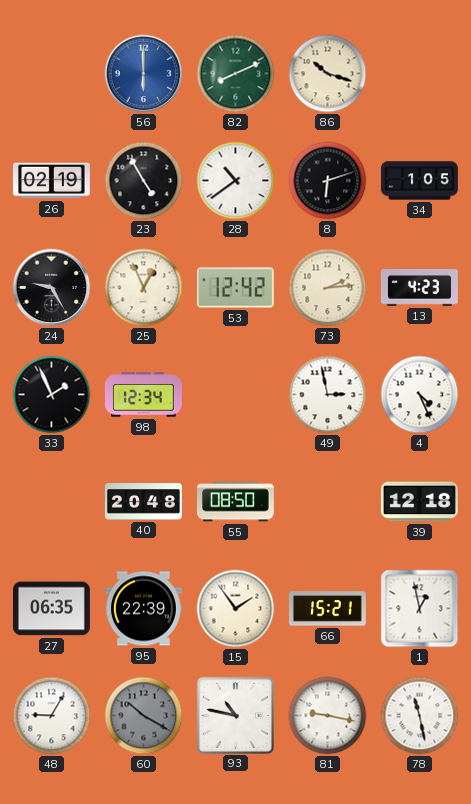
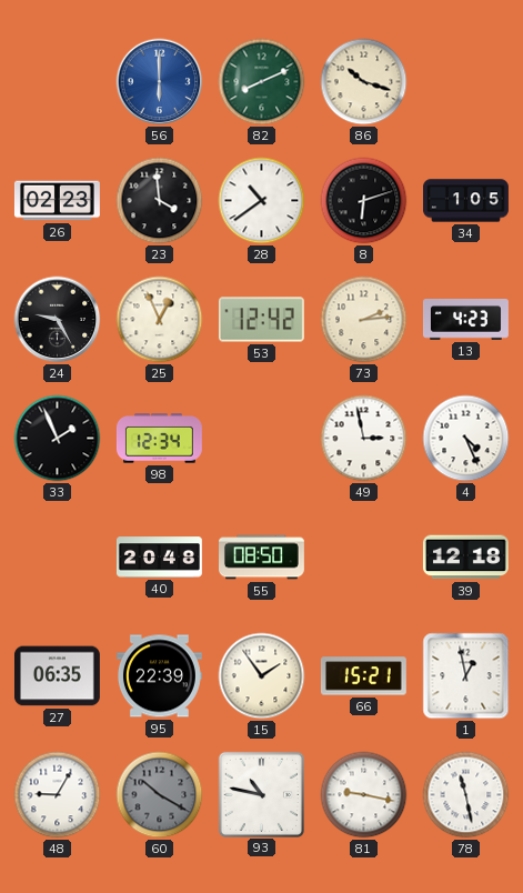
26: 02:19 -> 02:23 (57, 201)
23: 4:55 -> 3:59 (160, 201)
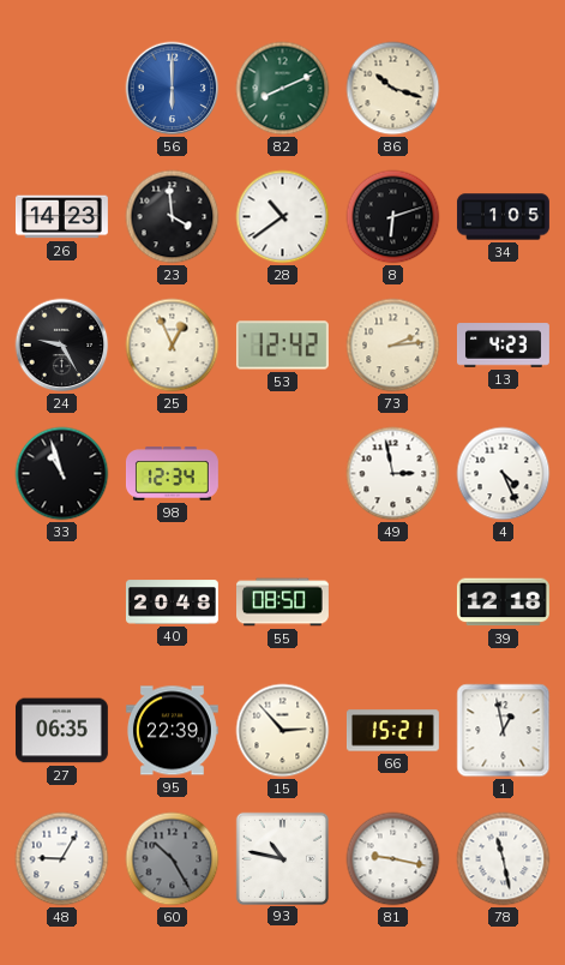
26: 02:23 -> 14:23 (61, 217)
33: 1:56 -> 10:57 (62, 474)
15: 1:54 -> 2:53 (283, 731)
60: 10:20 -> 10:25 (173, 859)
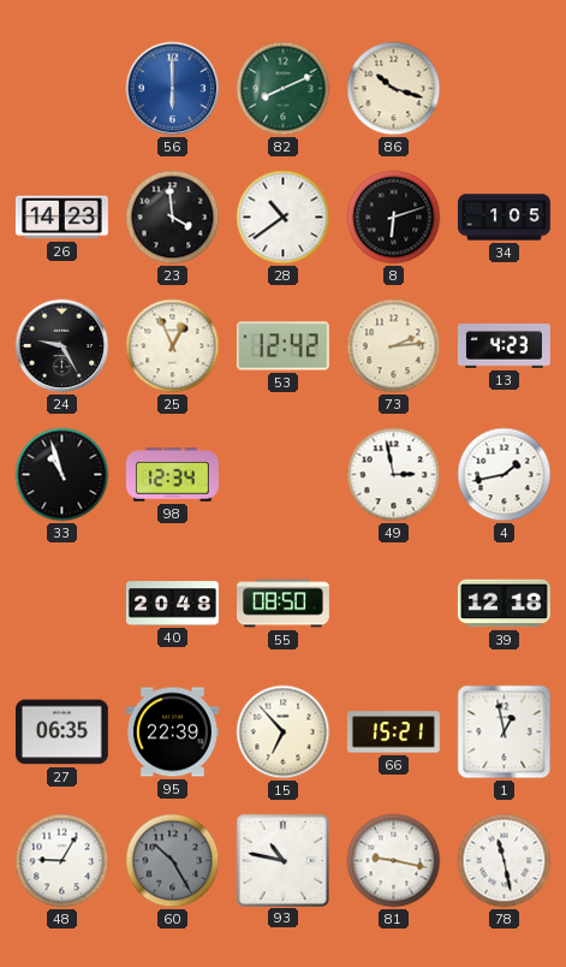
4: 4:26 -> 1:43 (505, 475)
15: 2:53 -> 6:53 (284, 732)
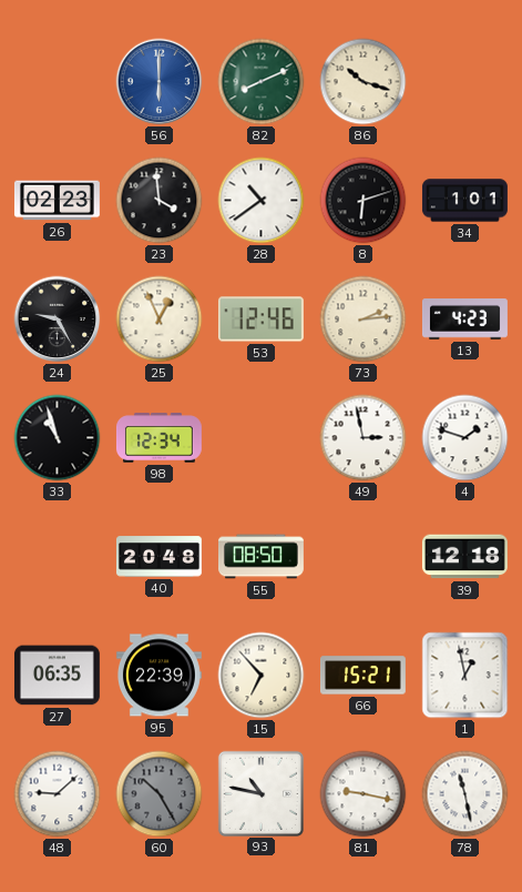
26: 14:23 -> 02:23 (57, 201)
34: 1:05 -> 1:01 (464, 201)
53: 12:42 -> 12:46 (260, 320)
4: 1:43 -> 1:48 (465, 438)
48: 9:05 -> 9:08 (58, 794)
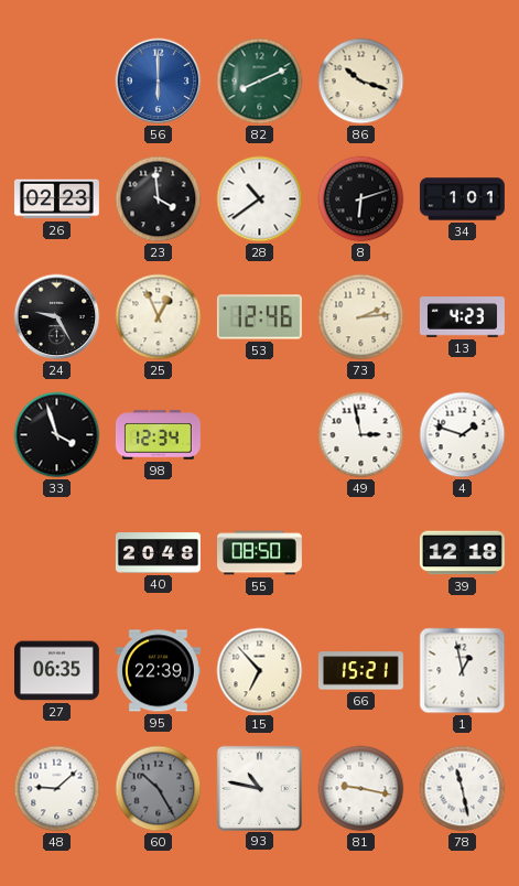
33: 10:57 -> 3:57 (57, 435)
